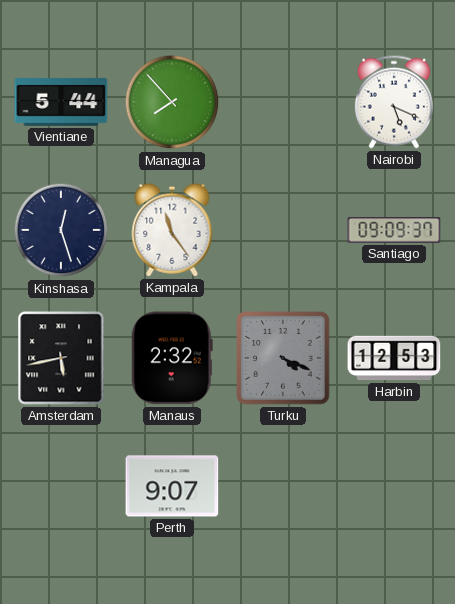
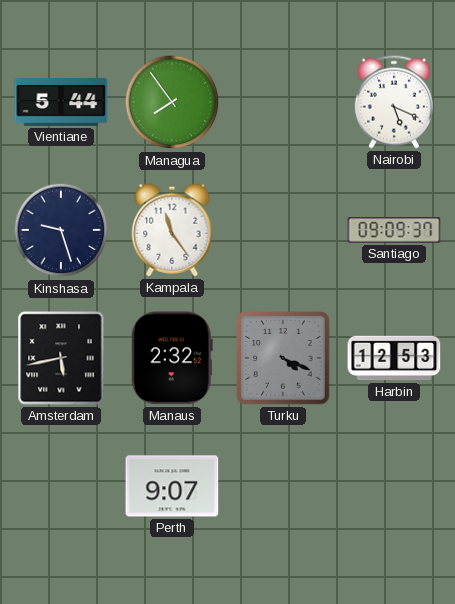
Managua: 7:53 -> 7:54 (172, 102)
Kinshasa: 12:27 -> 9:27 (61, 230)
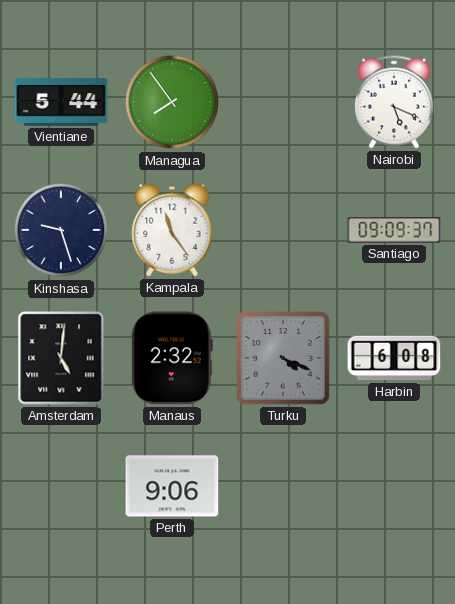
Amsterdam: 5:43 -> 5:01 (61, 358)
Harbin: 12:53 -> 6:08 (394, 358)
Perth: 9:07 -> 9:06 (172, 486)
